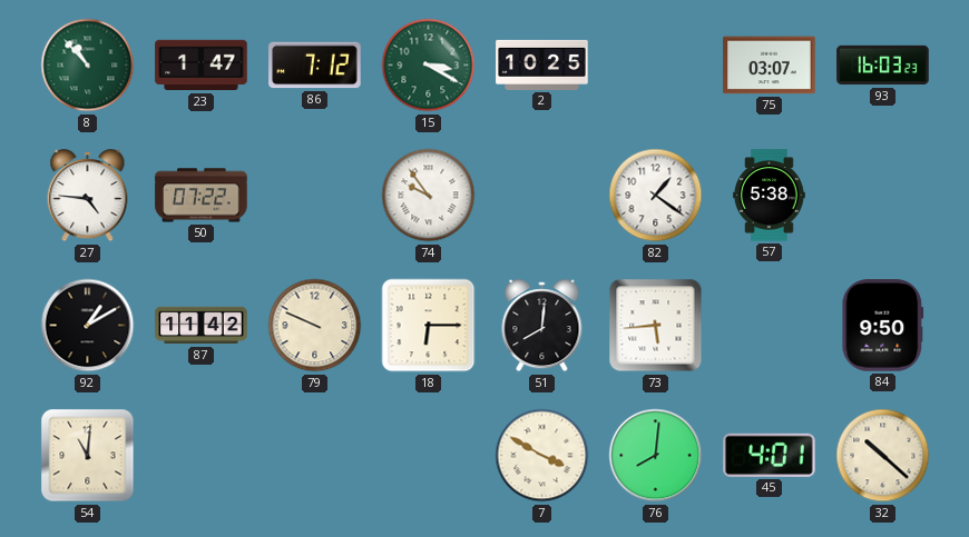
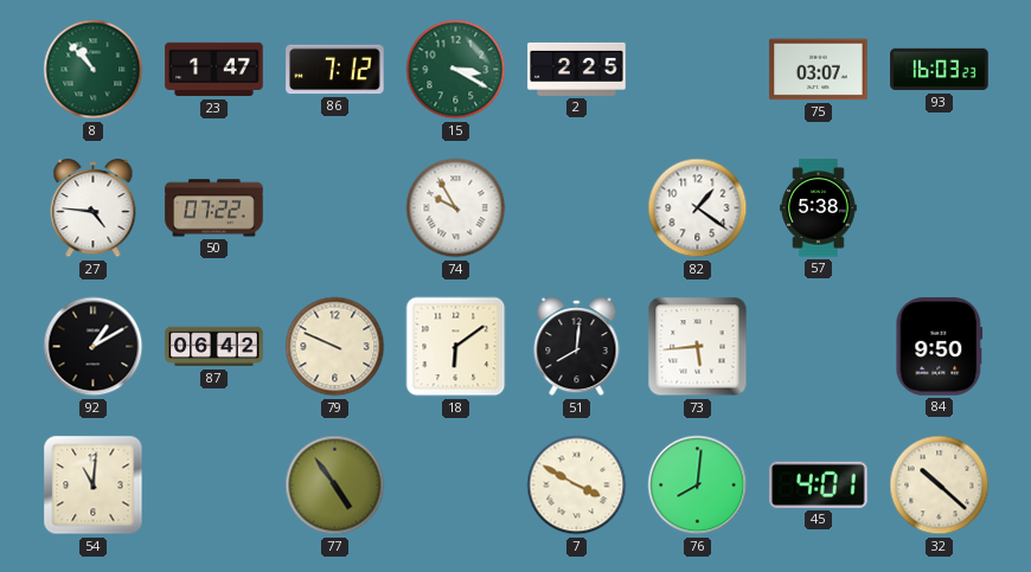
2: 10:25 -> 2:25 (577, 69)
74: 9:54 -> 9:55 (456, 208)
87: 11:42 -> 06:42 (214, 347)
18: 6:15 -> 6:09 (456, 347)
77: none -> 4:54 (335, 486)
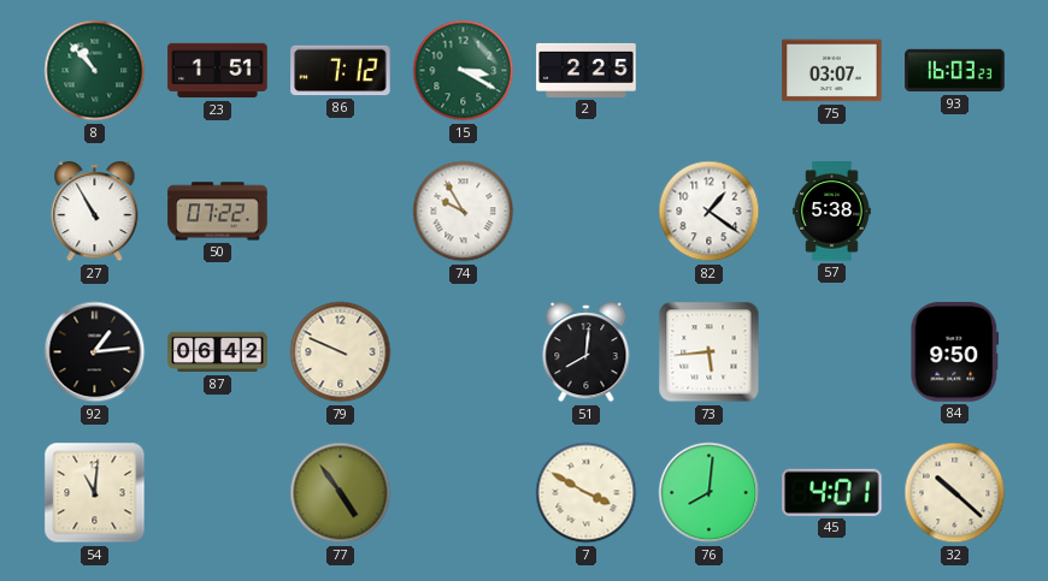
23: 1:47 -> 1:51 (218, 71)
27: 4:46 -> 10:55 (95, 212)
92: 1:10 -> 1:14 (95, 352)
18: 6:09 -> none (456, 347)
